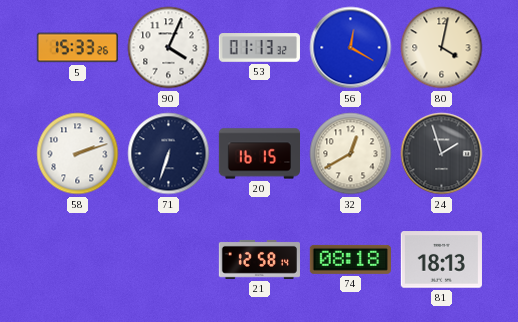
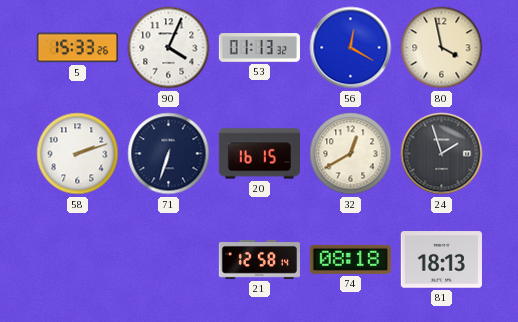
80: 4:02 -> 3:58 (442, 48)
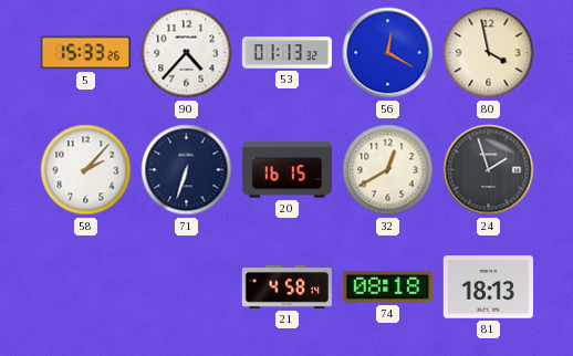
90: 4:04 -> 4:37 (187, 53)
58: 2:12 -> 2:07 (86, 170)
21: 12:58 -> 4:58 (286, 286)
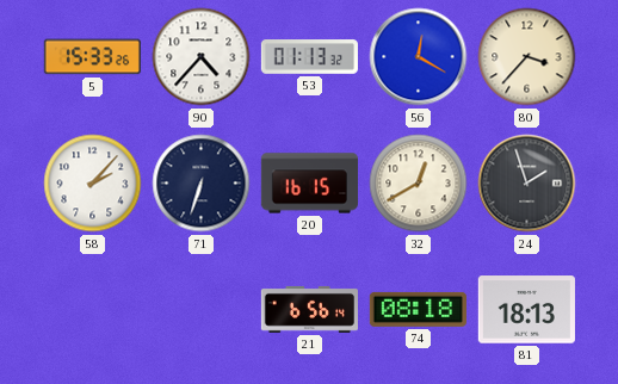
80: 3:58 -> 3:37 (527, 57)
21: 4:58 -> 6:56 (309, 309)
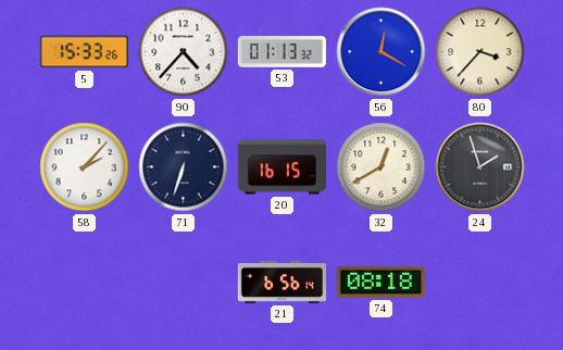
81: 18:13 -> none (526, 310)
